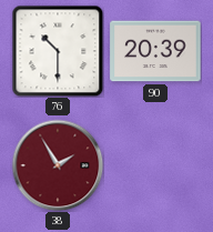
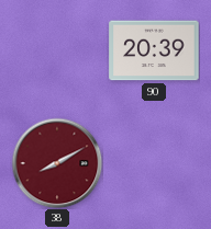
76: 10:30 -> none (58, 51)
38: 1:55 -> 8:10 (57, 163)
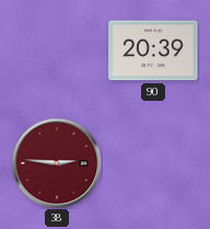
38: 8:10 -> 2:46 (57, 163)
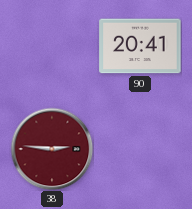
90: 20:39 -> 20:41 (140, 46)
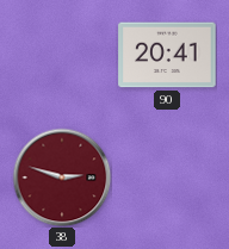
38: 2:46 -> 2:48 (62, 178)
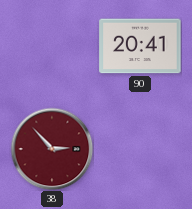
38: 2:48 -> 2:53 (52, 149)
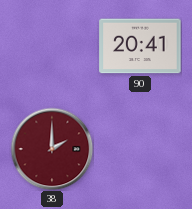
38: 2:53 -> 2:00 (52, 149)
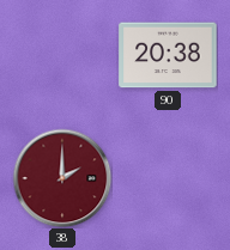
90: 20:41 -> 20:38 (168, 55)
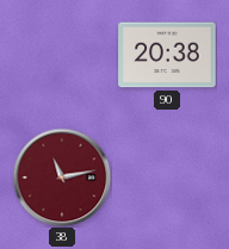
38: 2:00 -> 11:13 (62, 178)
